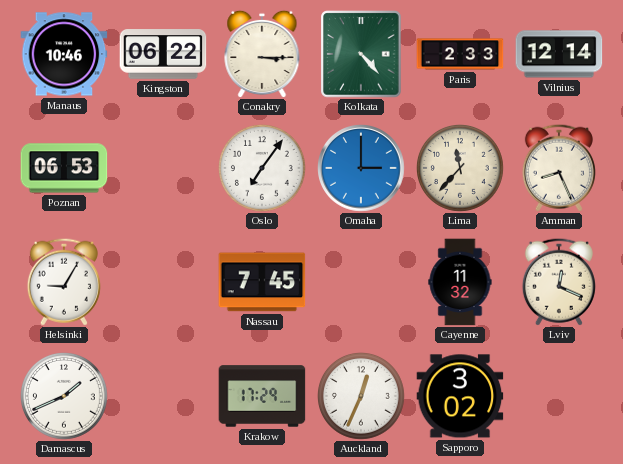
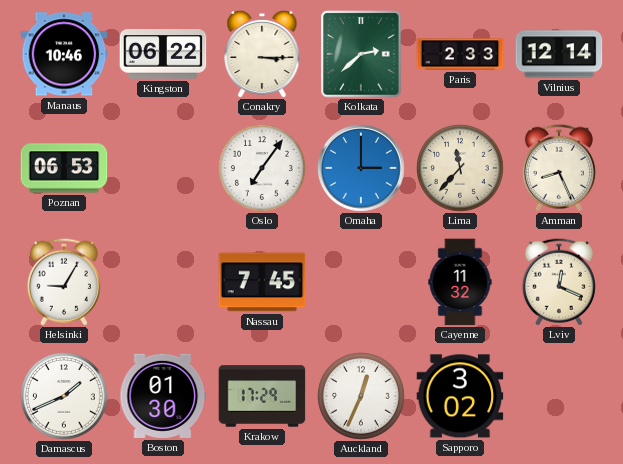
Kolkata: 4:23 -> 2:38 (361, 54)
Boston: none -> 01:30 (163, 396)
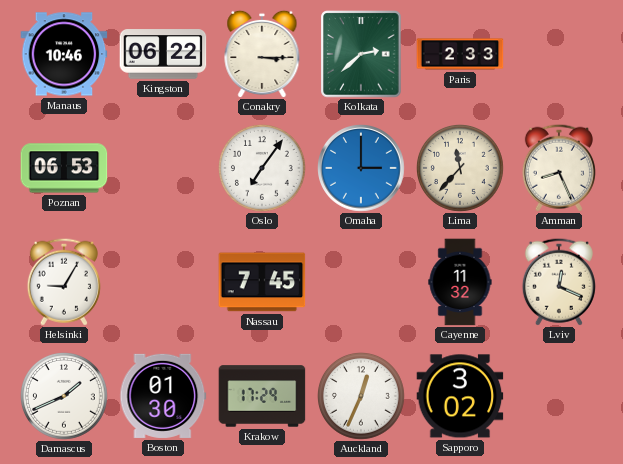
Vilnius: 12:14 -> none (559, 54)
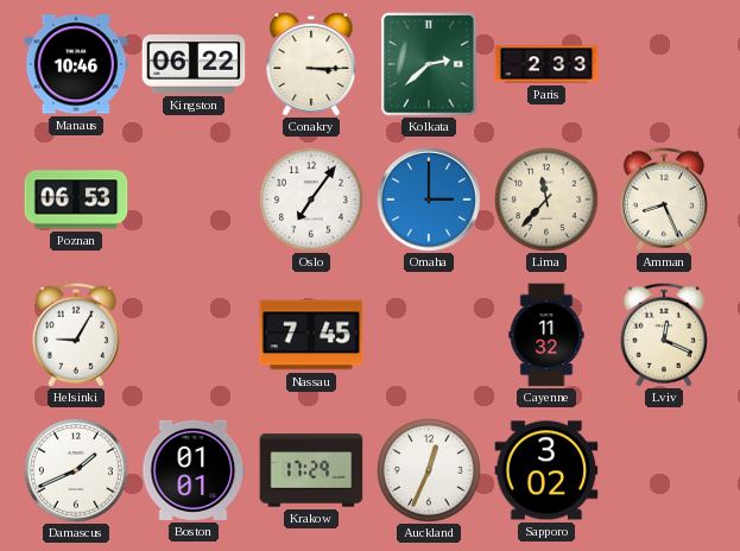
Boston: 01:30 -> 01:01 (194, 470)
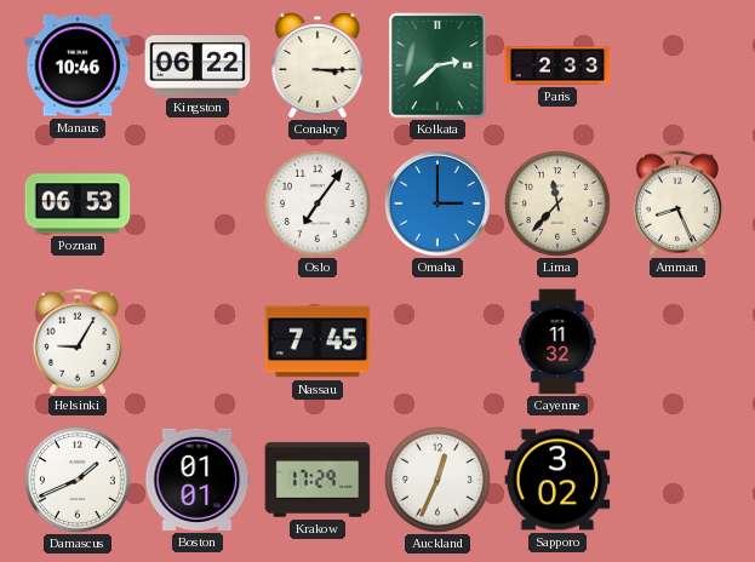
Lviv: 12:19 -> none (664, 335)
